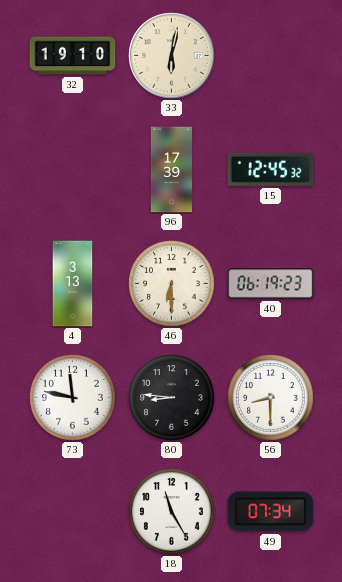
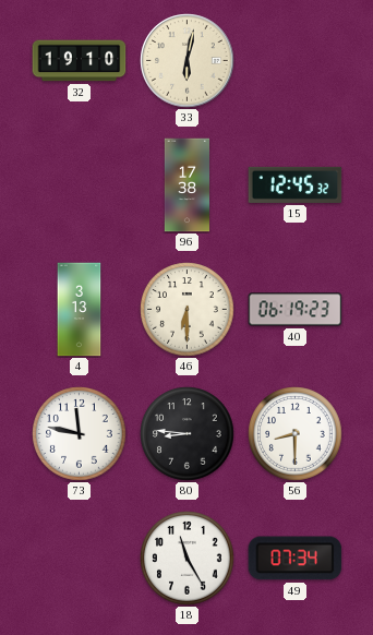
96: 17:39 -> 17:38 (186, 185)
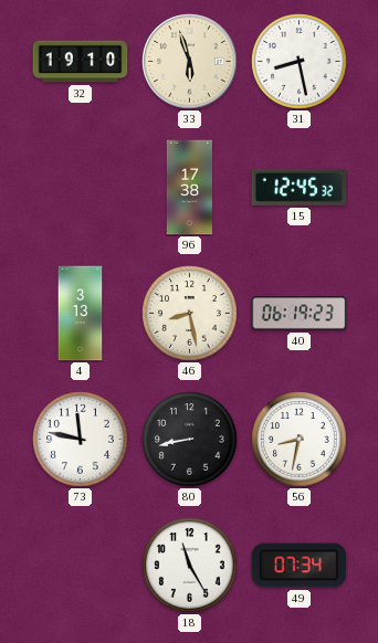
33: 6:02 -> 5:57 (190, 62)
31: none -> 8:28 (300, 62)
46: 6:30 -> 8:28 (190, 314)
80: 8:46 -> 8:43 (190, 440)
56: 8:30 -> 8:32 (300, 440)
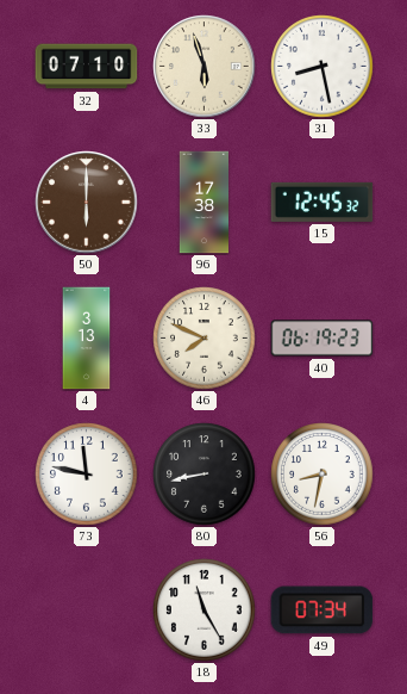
32: 19:10 -> 07:10 (87, 67)
50: none -> 6:00 (87, 203)
46: 8:28 -> 7:49 (205, 339)
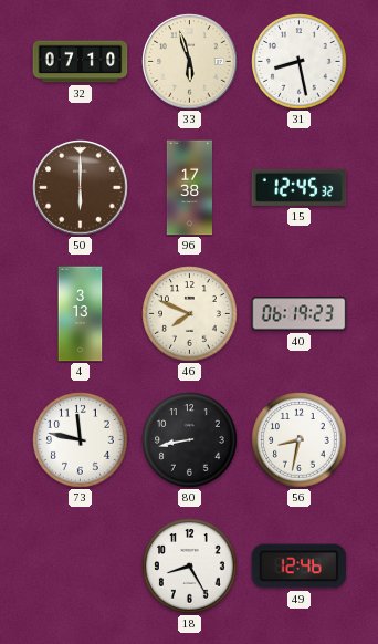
18: 11:25 -> 8:25 (190, 567)
49: 07:34 -> 12:46 (300, 567)
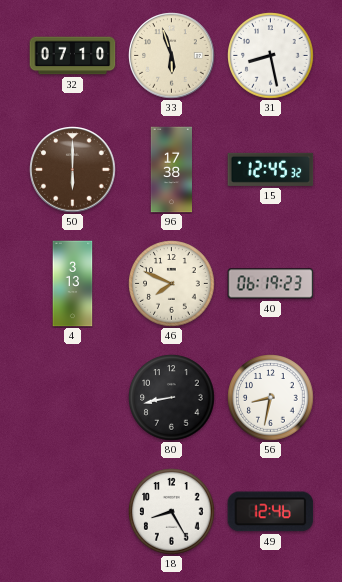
73: 11:47 -> none (81, 440)
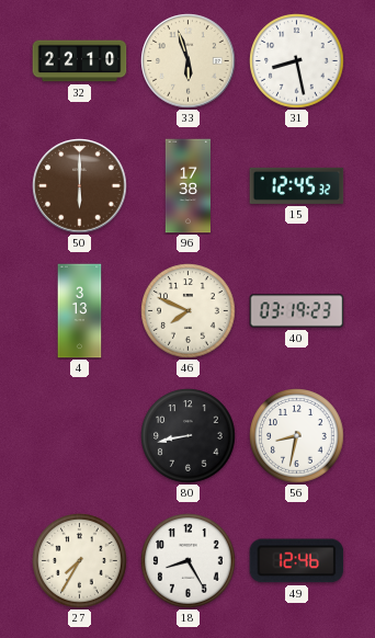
32: 07:10 -> 22:10 (80, 61)
40: 06:19 -> 03:19 (297, 311)
27: none -> 7:35 (80, 561)
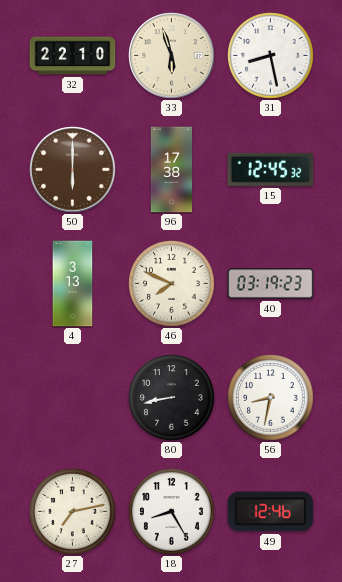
27: 7:35 -> 7:13 (73, 512)
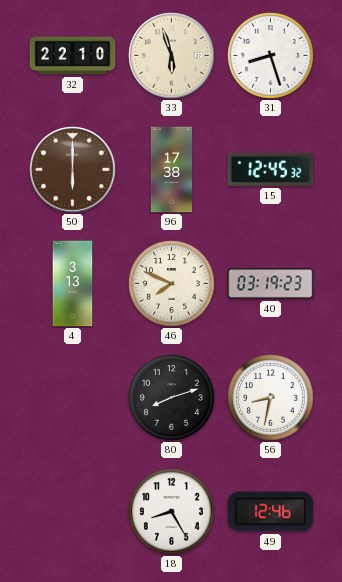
31: 8:28 -> 8:27 (271, 56)
80: 8:43 -> 8:12 (172, 398)
27: 7:13 -> none (73, 512)
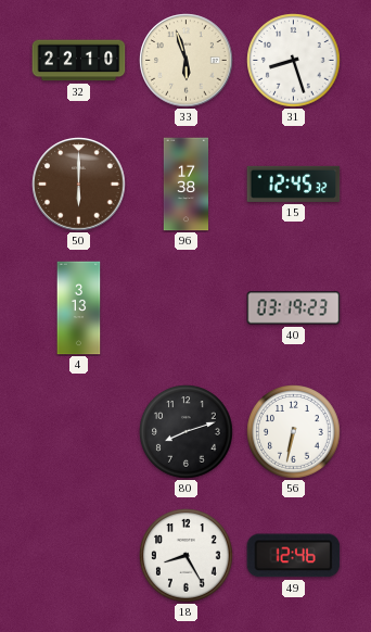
46: 7:49 -> none (172, 284)
56: 8:32 -> 6:32 (294, 432)
